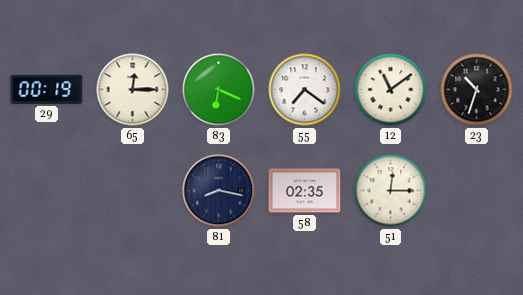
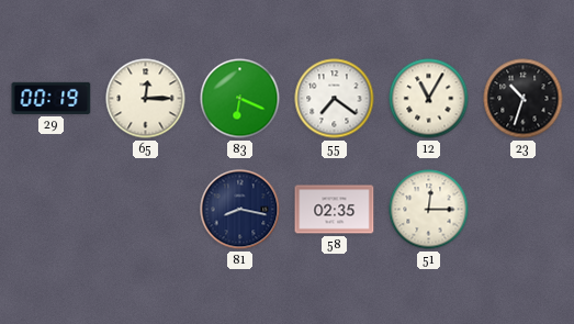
12: 11:09 -> 11:05 (429, 99)
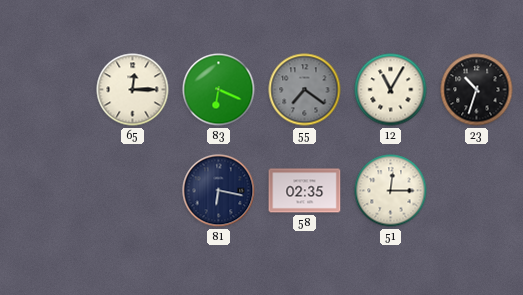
29: 00:19 -> none (52, 98)
55 dial: white -> grey (305, 90)
81: 8:17 -> 6:17 (219, 191)
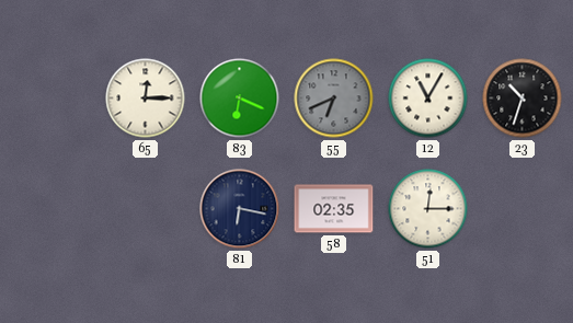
55: 7:21 -> 6:41 (334, 99)
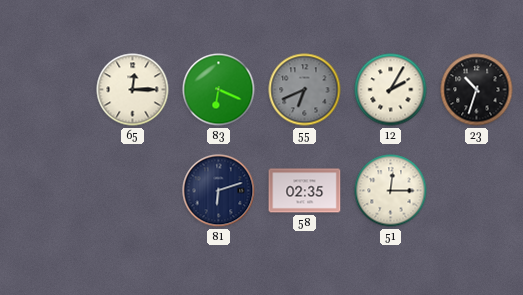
12: 11:05 -> 2:05 (391, 90)
81: 6:17 -> 6:12 (219, 191)
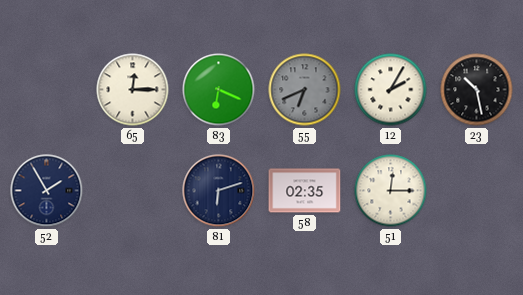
23: 10:33 -> 10:28 (477, 90)
52: none -> 1:55 (47, 191)
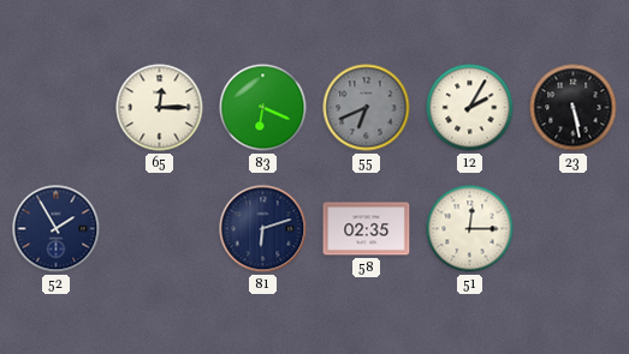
23: 10:28 -> 5:28 (574, 108)
